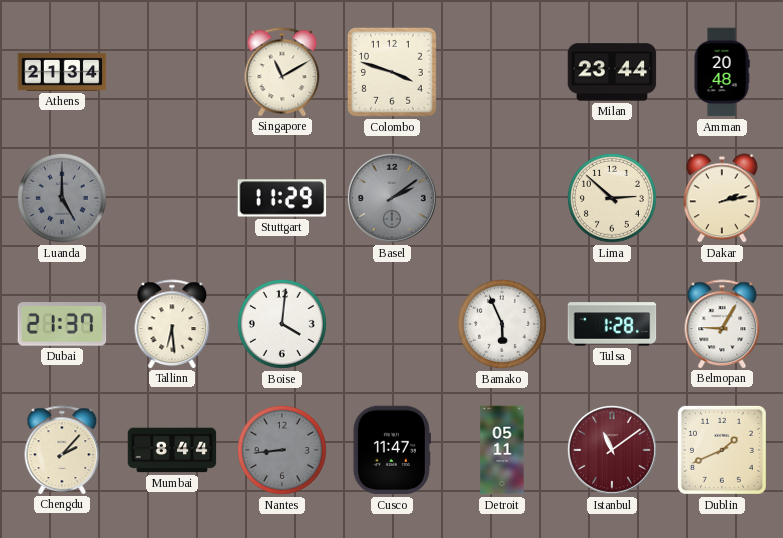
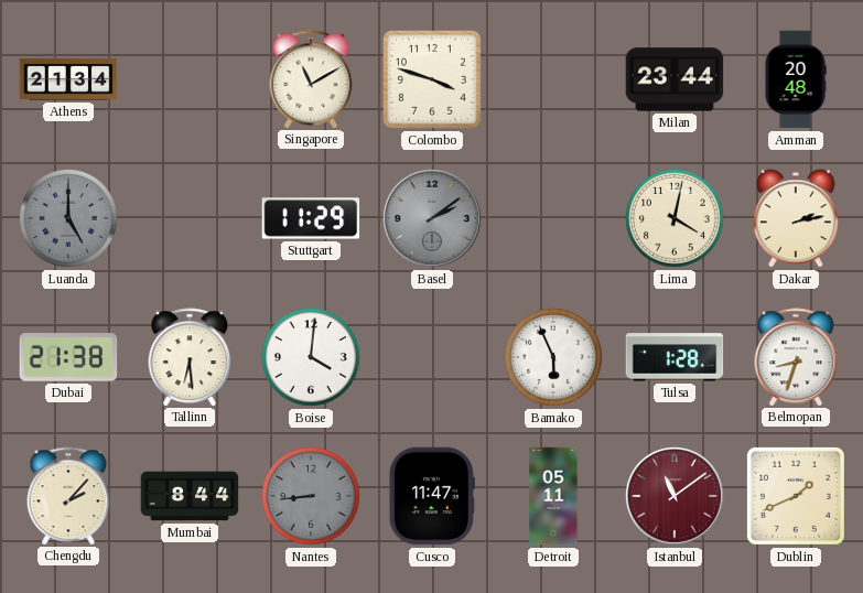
Lima: 2:52 -> 4:02 (675, 218)
Dubai: 21:37 -> 21:38 (68, 357)
Belmopan: 9:05 -> 8:33 (796, 357)
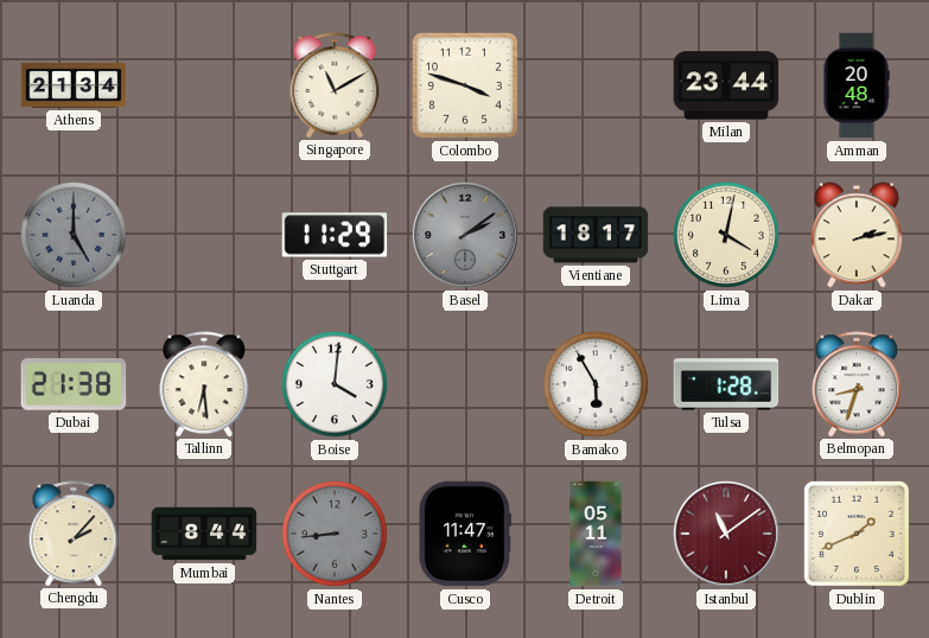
Vientiane: none -> 18:17 (596, 235)
Bamako: 5:56 -> 5:55 (596, 384)
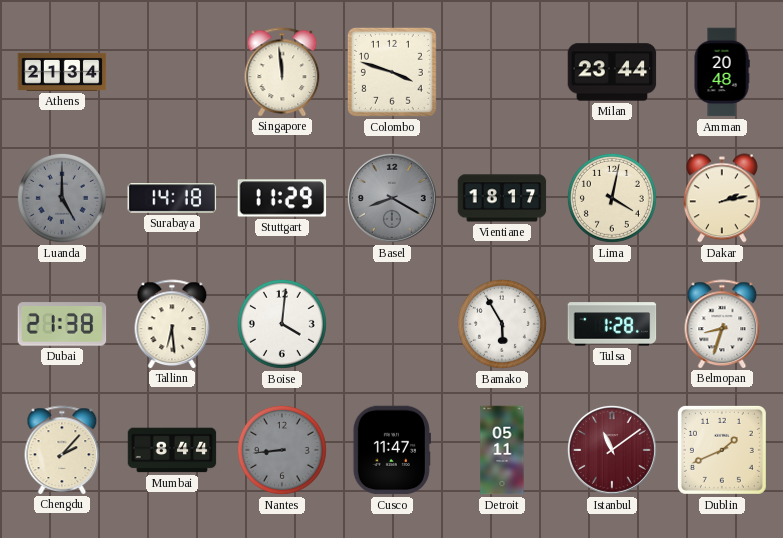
Singapore: 11:10 -> 11:59 (282, 72)
Surabaya: none -> 14:18 (172, 198)
Basel: 2:09 -> 8:20 (392, 198)
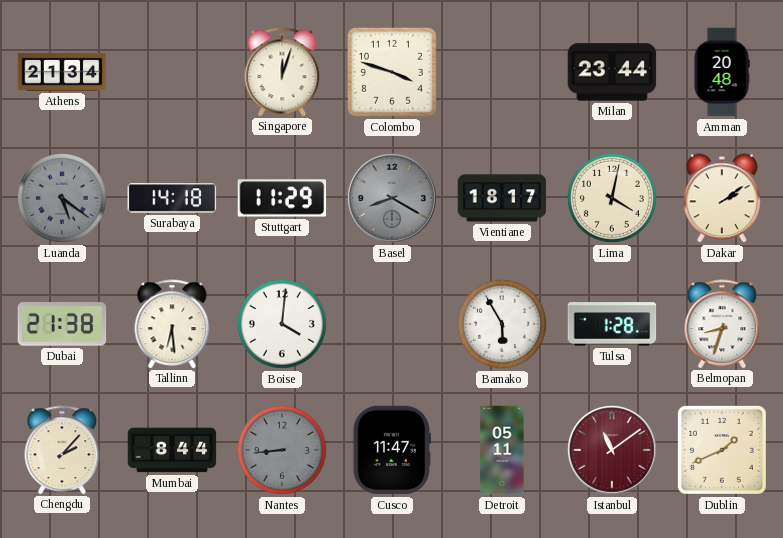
Singapore: 11:59 -> 12:03 (282, 72)
Luanda: 5:00 -> 5:21 (62, 198)
Dakar: 2:13 -> 2:09 (722, 198)
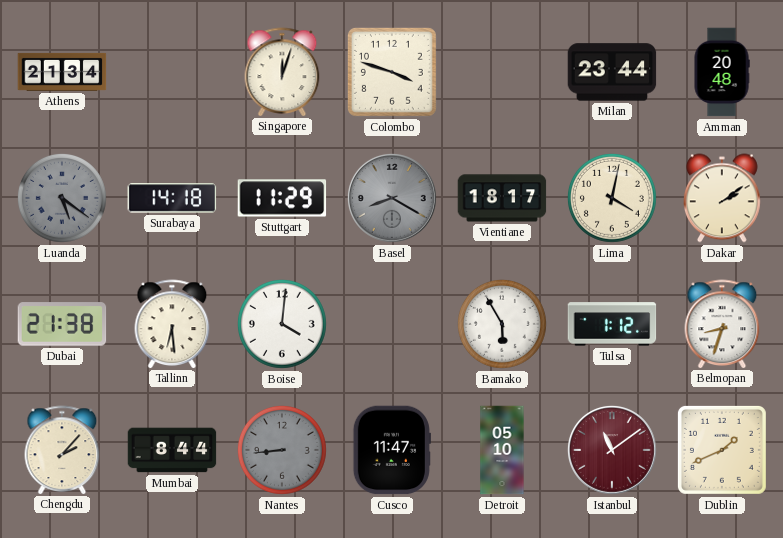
Tulsa: 1:28 -> 1:12 (612, 324)
Detroit: 05:11 -> 05:10 (502, 450)
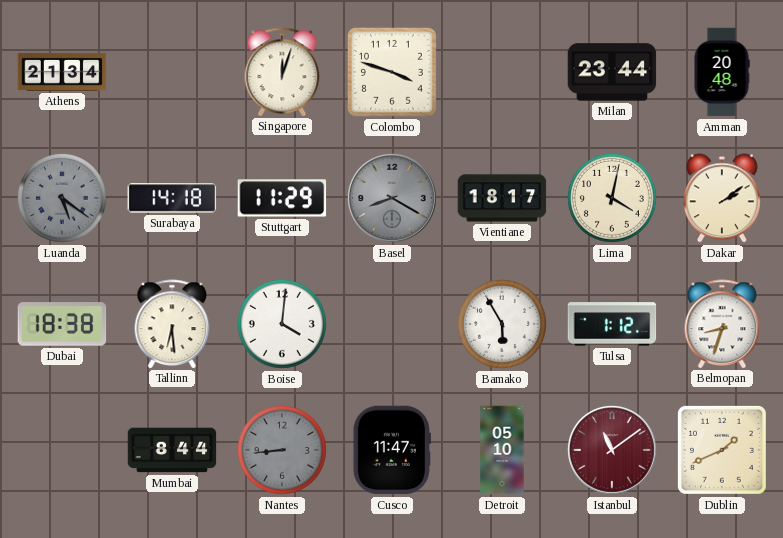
Dubai: 21:38 -> 18:38 (62, 324)
Chengdu: 2:07 -> none (62, 450)
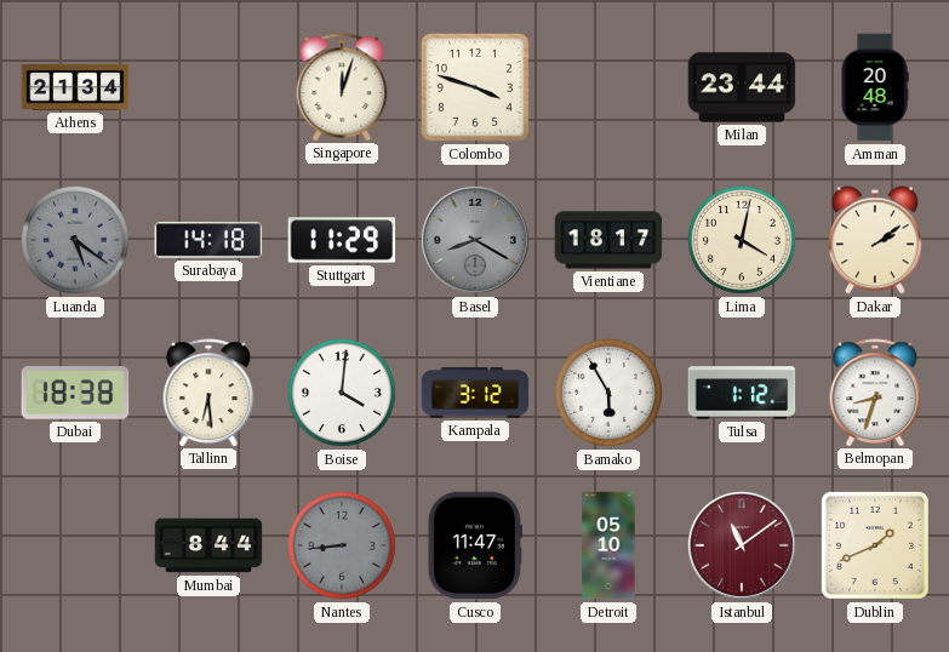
Kampala: none -> 3:12 (475, 393)
